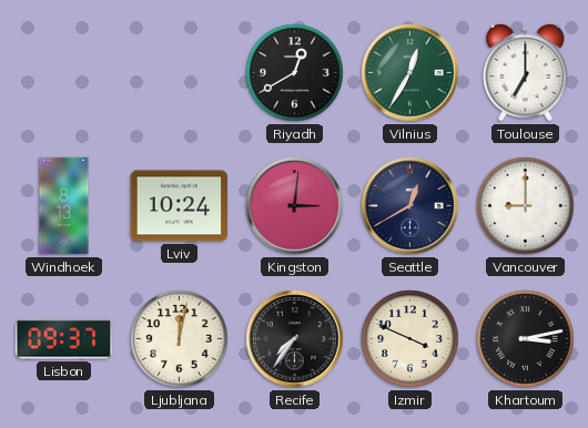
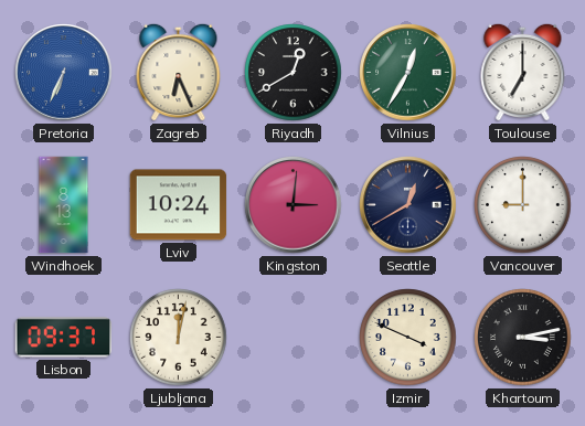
Pretoria: none -> 6:34 (64, 73)
Zagreb: none -> 6:26 (179, 72)
Recife: 7:36 -> none (295, 339)
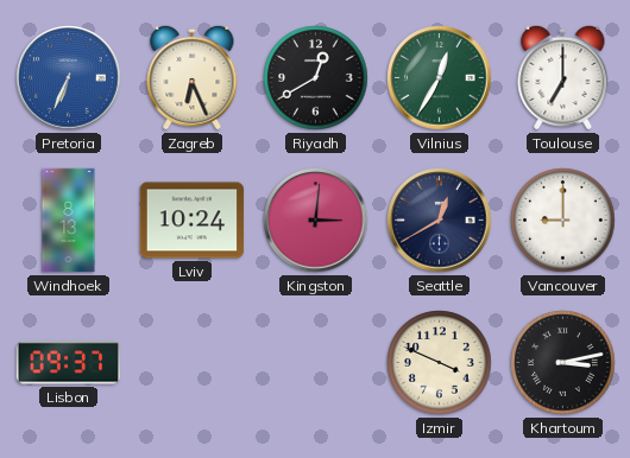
Ljubljana: 12:02 -> none (179, 338)
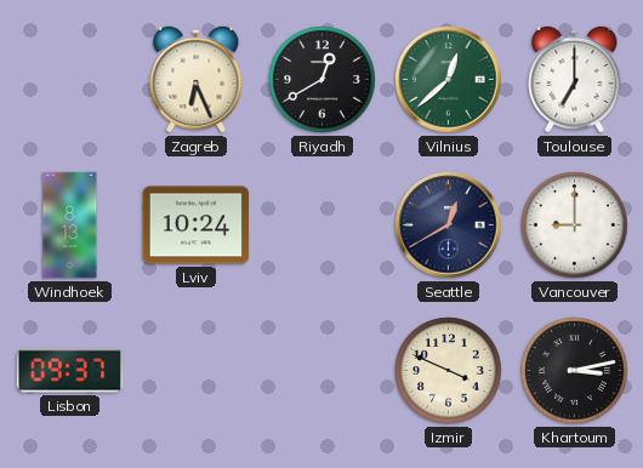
Pretoria: 6:34 -> none (69, 78)
Vilnius: 12:35 -> 12:38 (449, 80)
Kingston: 3:01 -> none (316, 221)
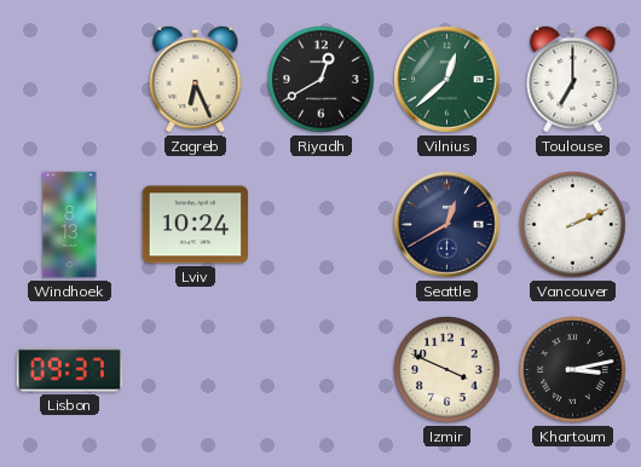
Vancouver: 9:00 -> 2:11 (573, 225)
